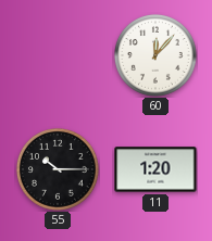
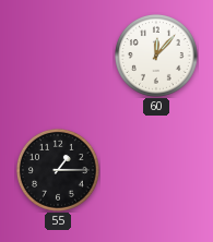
55: 10:15 -> 1:15 (58, 170)
11: 1:20 -> none (155, 169)
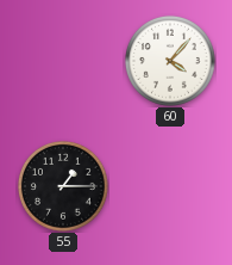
60: 12:07 -> 4:07 (170, 61)
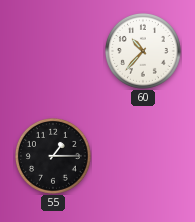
60: 4:07 -> 10:37 (143, 51)
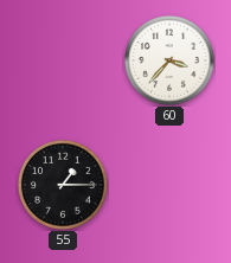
60: 10:37 -> 3:37 (169, 60)
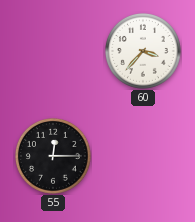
55: 1:15 -> 12:15 (53, 156)
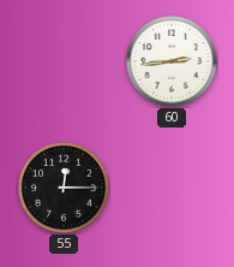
60: 3:37 -> 2:44 (172, 61)
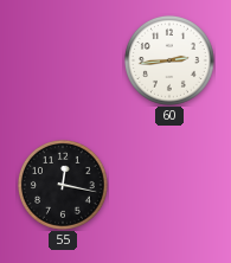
55: 12:15 -> 12:17 (63, 185)
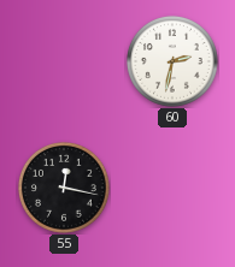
60: 2:44 -> 2:32 (172, 61)
